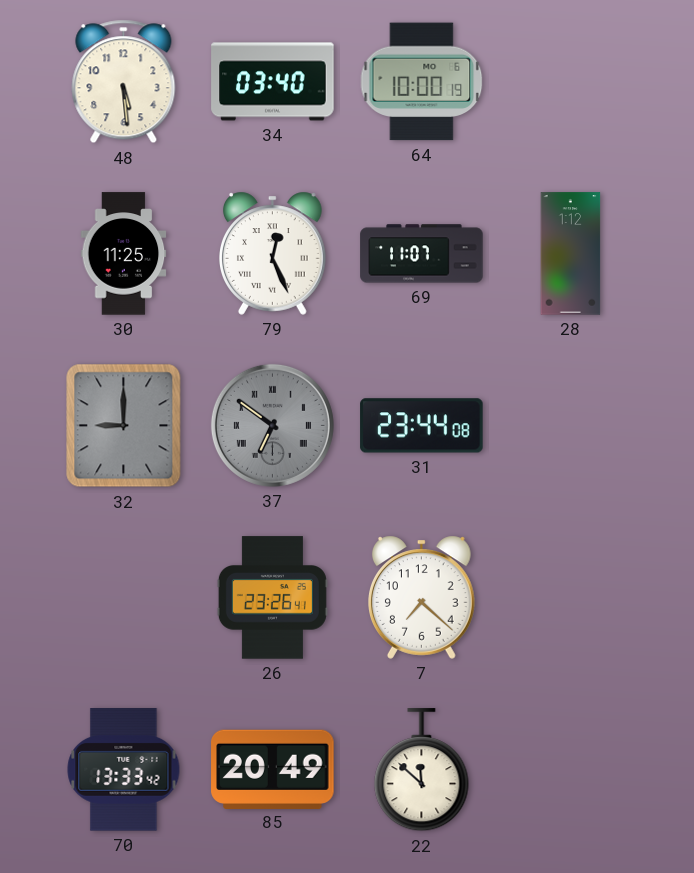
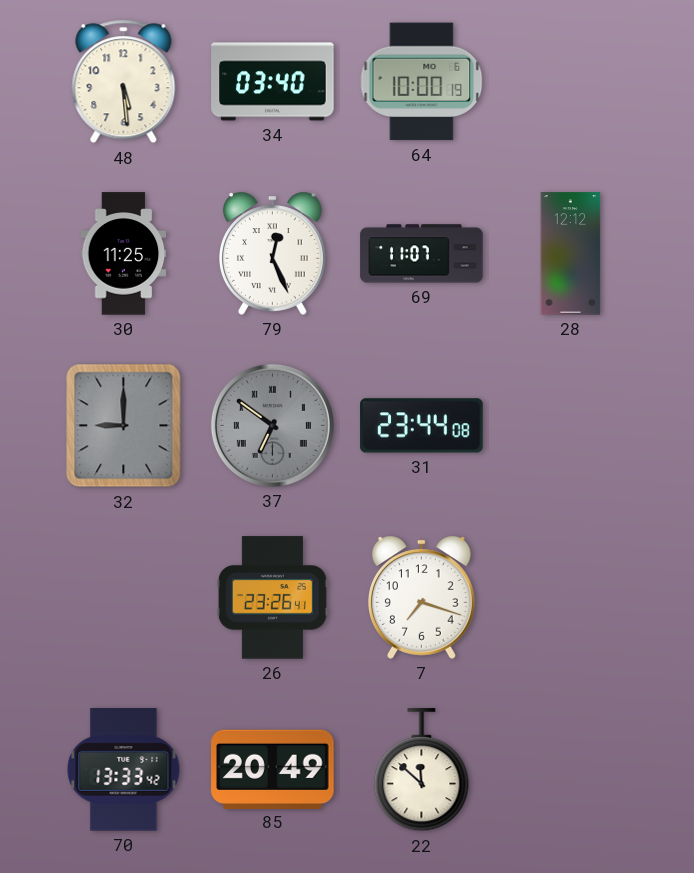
28: 1:12 -> 12:12 (571, 254)
7: 7:22 -> 7:18 (422, 597)
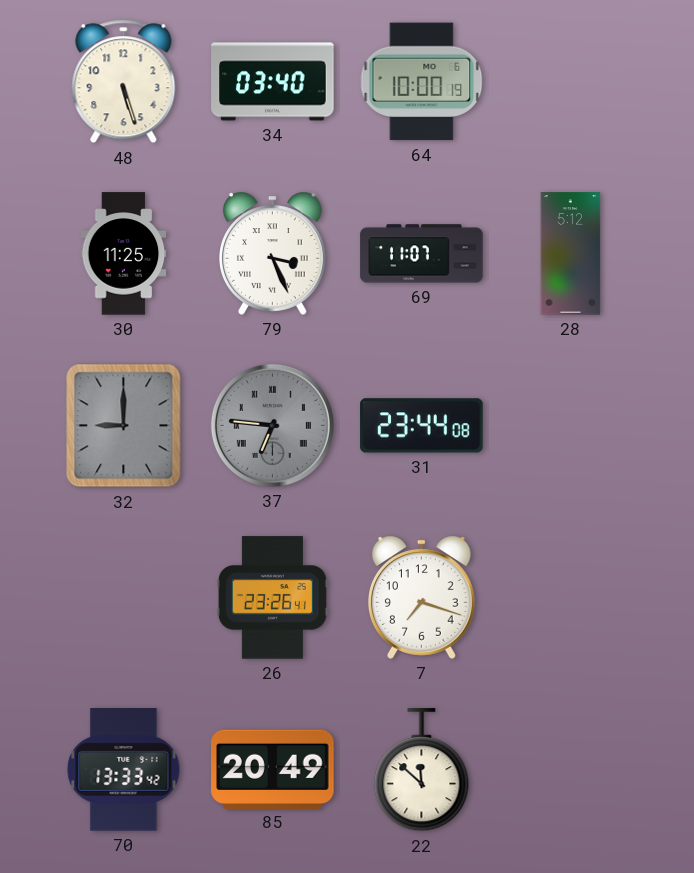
48: 5:29 -> 5:27 (124, 82)
79: 12:26 -> 3:26 (273, 253)
28: 12:12 -> 5:12 (571, 254)
37: 6:51 -> 6:46 (272, 425)
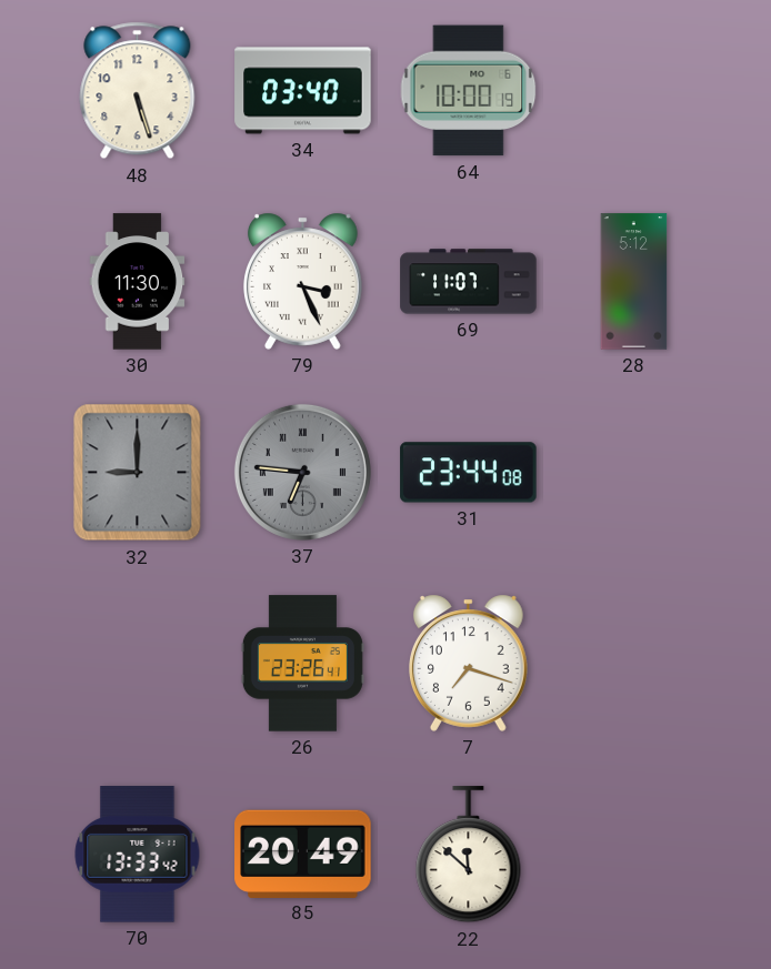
30: 11:25 -> 11:30 (138, 282)
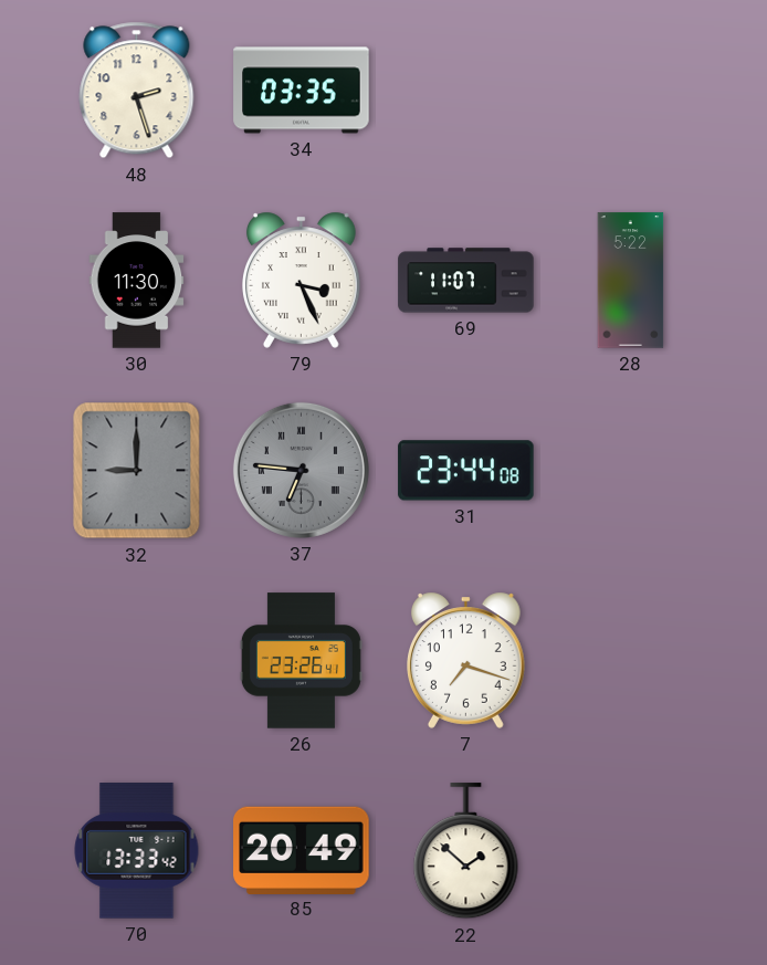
48: 5:27 -> 2:27 (137, 91)
34: 03:40 -> 03:35 (302, 91)
64: 10:00 -> none (469, 91)
28: 5:12 -> 5:22 (631, 281)
22: 11:52 -> 1:52 (466, 851)
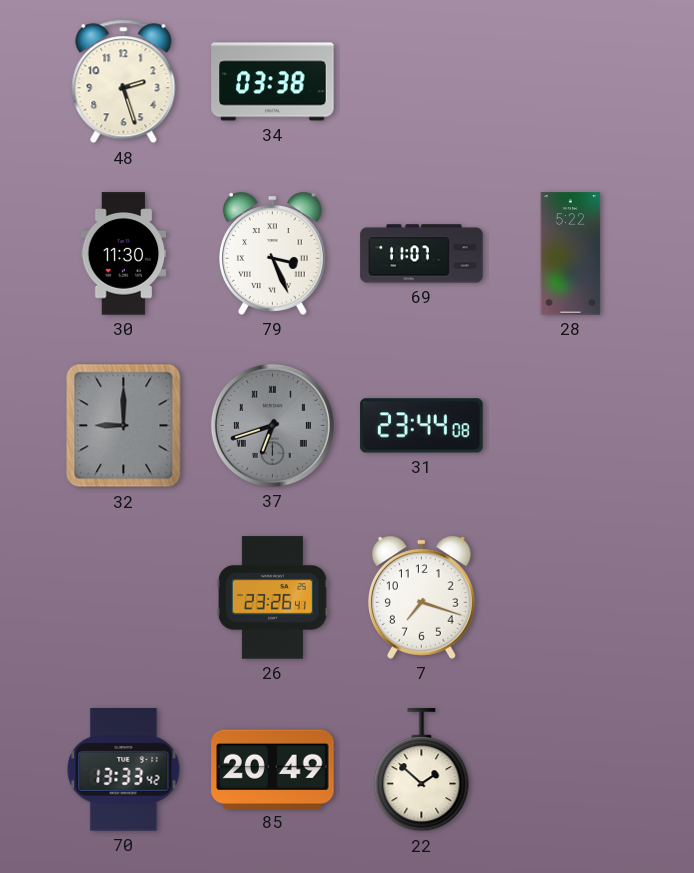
34: 03:35 -> 03:38 (273, 82)
37: 6:46 -> 6:42 (272, 425)
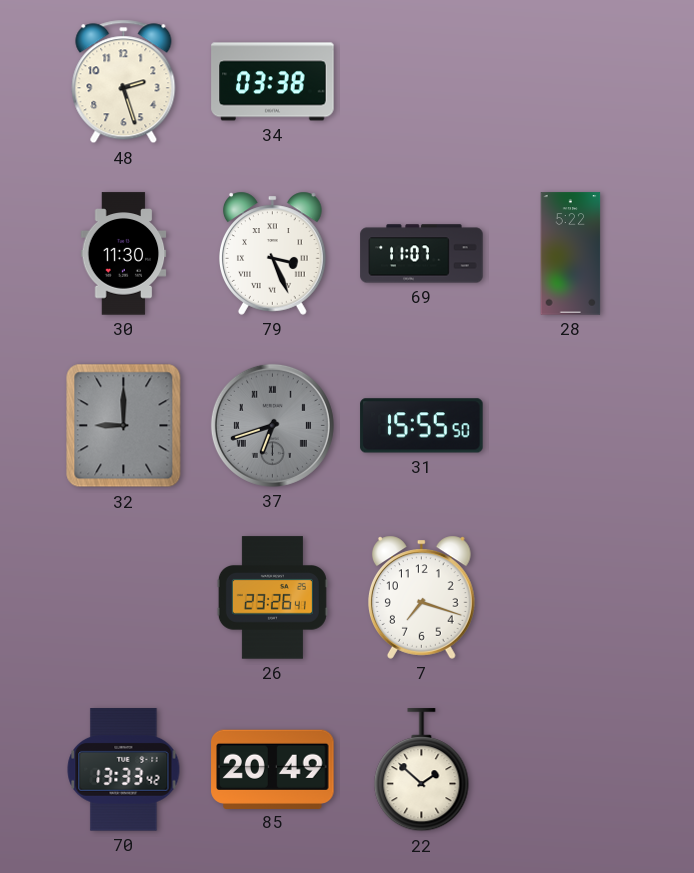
31: 23:44 -> 15:55 (422, 426)
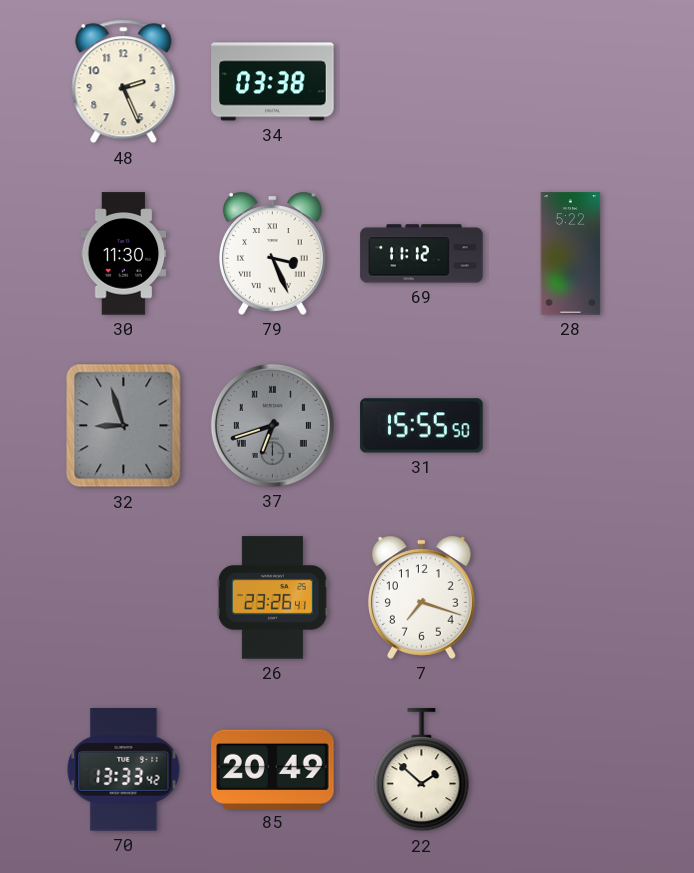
48: 2:27 -> 2:26 (124, 82)
69: 11:07 -> 11:12 (422, 254)
32: 9:00 -> 8:57 (124, 426)
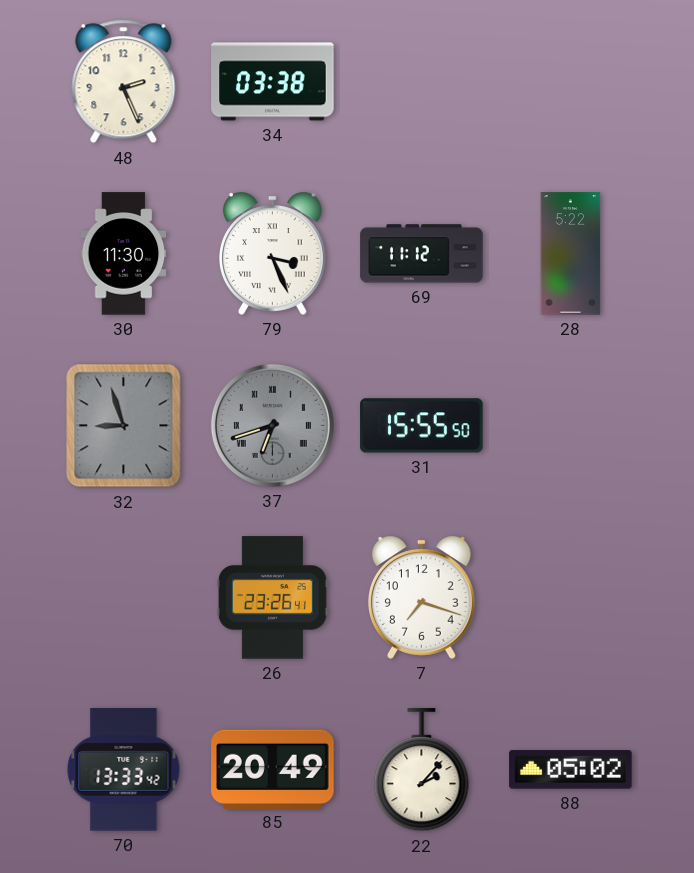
22: 1:52 -> 2:07 (422, 770)
88: none -> 05:02 (571, 770)
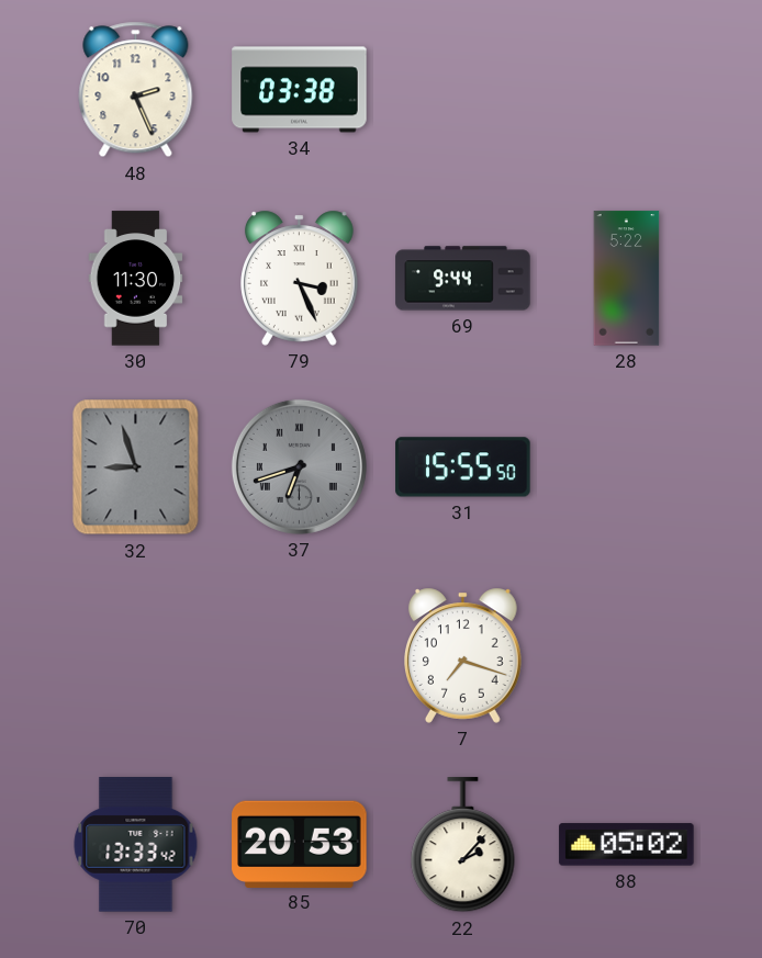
69: 11:12 -> 9:44 (463, 279)
26: 23:26 -> none (272, 598)
85: 20:49 -> 20:53 (300, 844)
